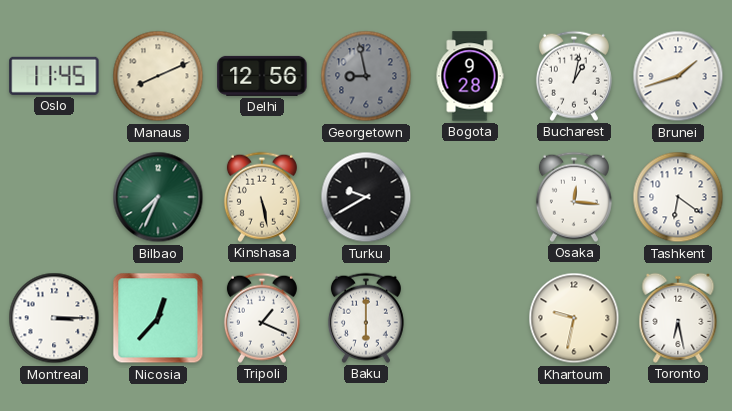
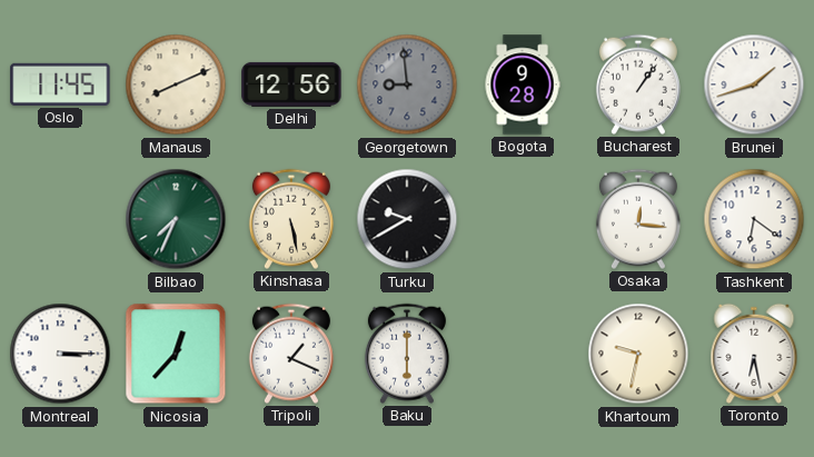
Georgetown: 8:58 -> 8:59 (407, 85)
Bucharest: 1:02 -> 1:06 (638, 85)
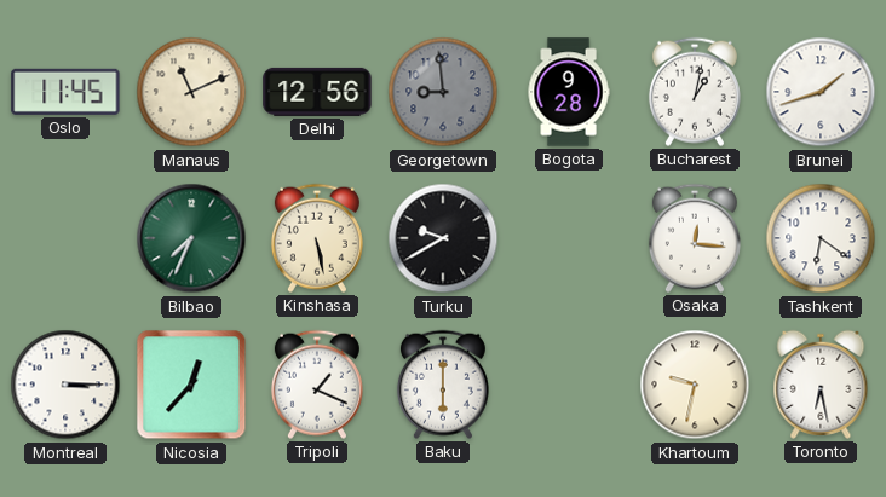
Manaus: 8:11 -> 11:11 (191, 92)
Bucharest: 1:06 -> 1:02 (695, 92)
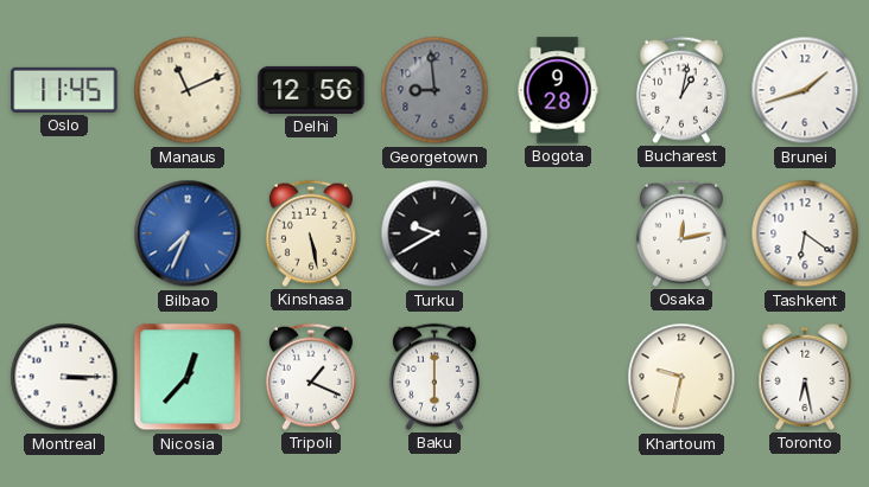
Bilbao dial: green -> blue (188, 233)
Osaka: 12:16 -> 12:13 (681, 233)
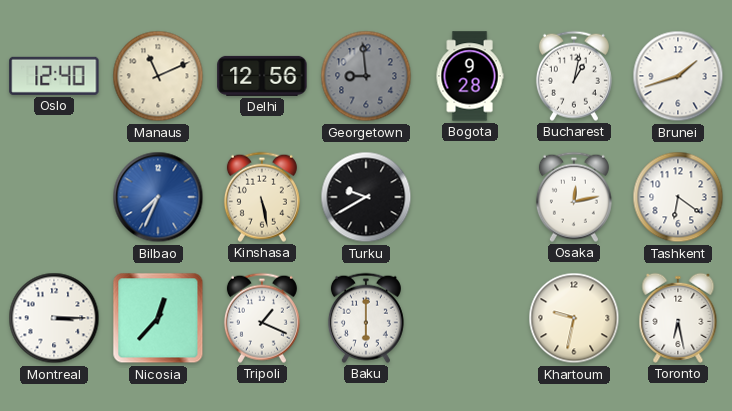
Oslo: 11:45 -> 12:40 (54, 76)
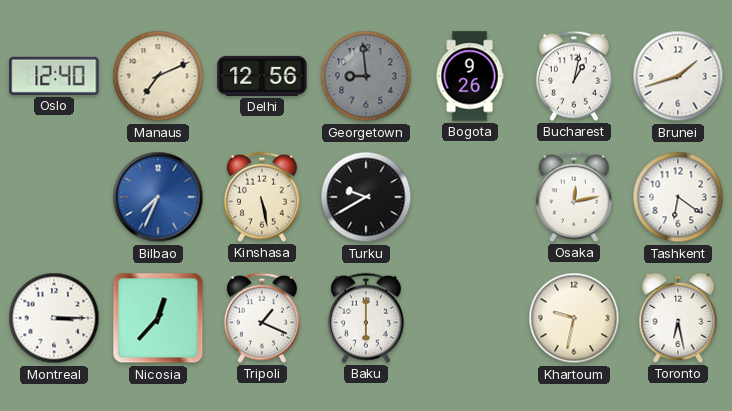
Manaus: 11:11 -> 7:11 (158, 76)
Bogota: 9:28 -> 9:26 (470, 76)
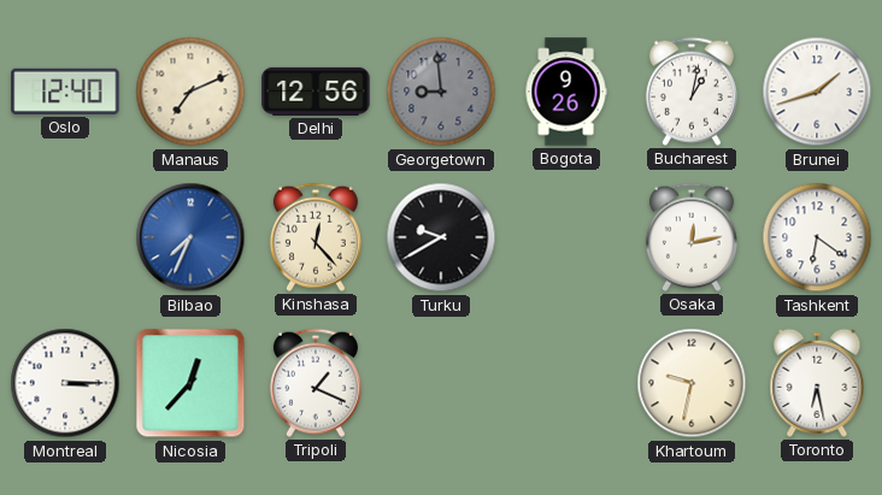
Kinshasa: 5:28 -> 12:23 (316, 237)
Baku: 6:00 -> none (366, 318)
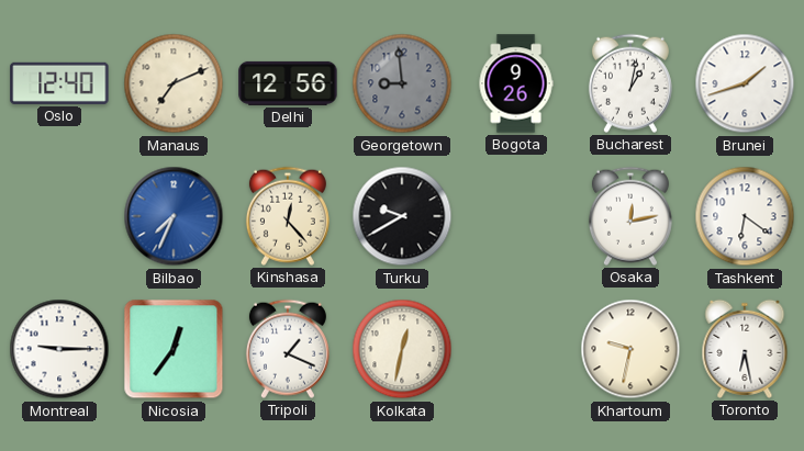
Montreal: 3:15 -> 9:15 (59, 349)
Nicosia: 12:37 -> 12:36 (174, 349)
Kolkata: none -> 12:32 (402, 349)
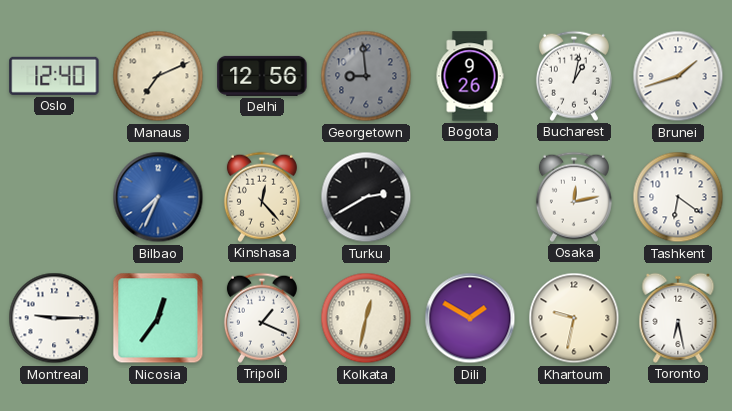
Turku: 9:40 -> 2:40 (366, 197)
Dili: none -> 1:50 (470, 318)
